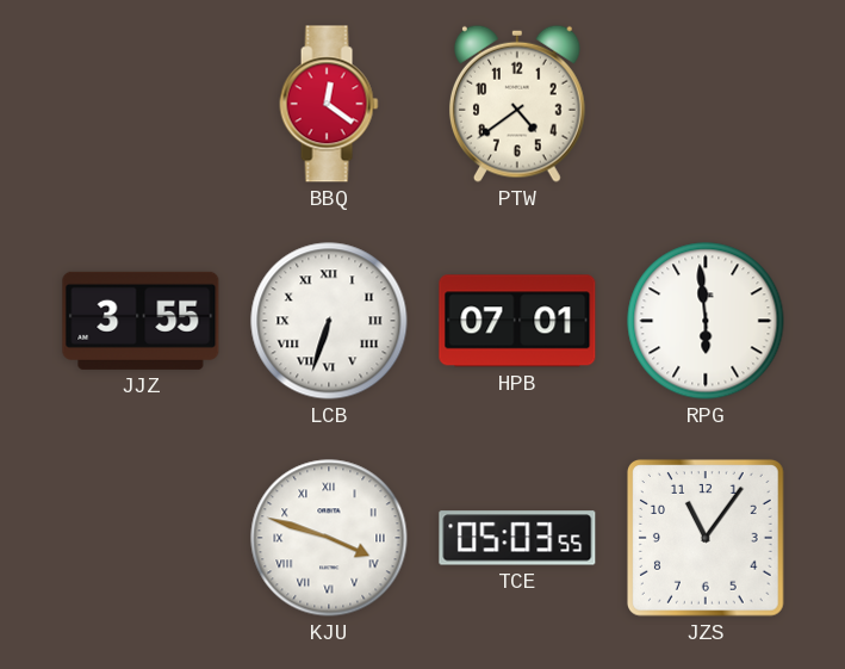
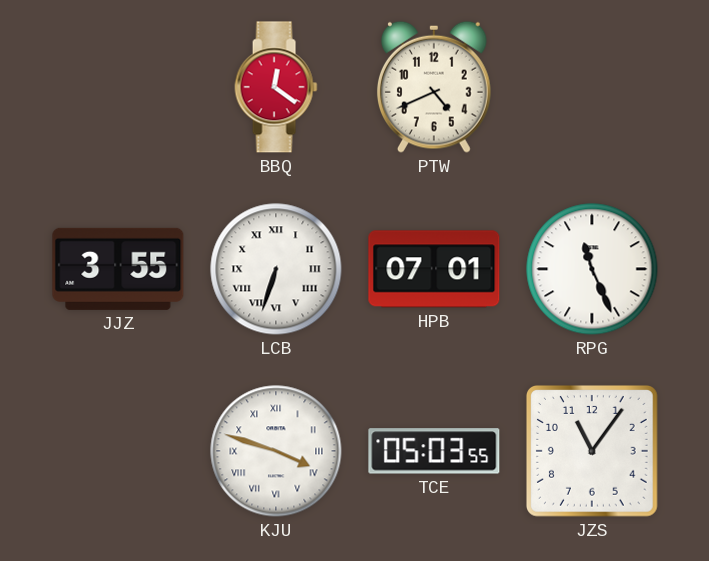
PTW: 4:39 -> 4:41 (434, 87)
RPG: 5:59 -> 11:26 (592, 269)
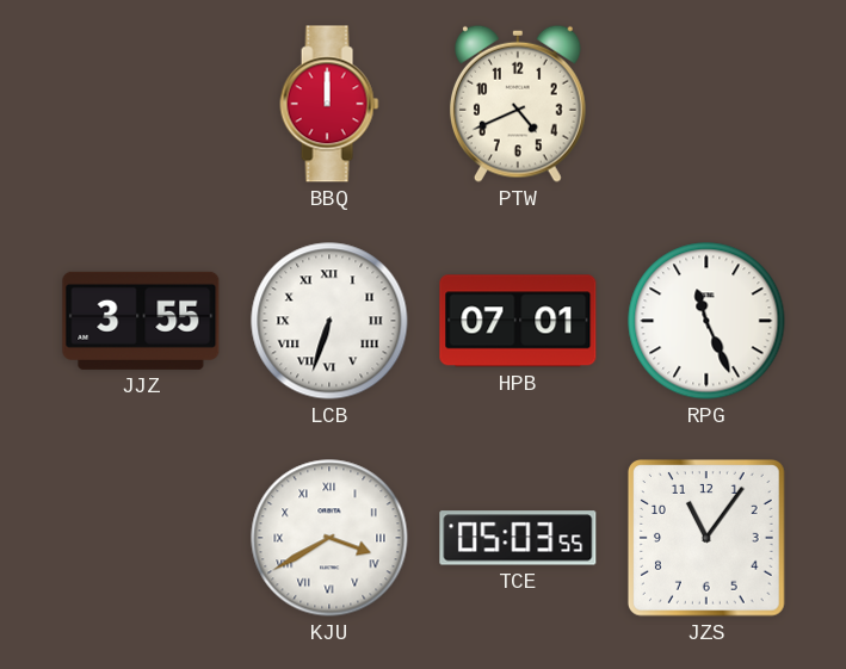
BBQ: 12:21 -> 12:00 (329, 104)
KJU: 3:48 -> 3:40 (329, 538)
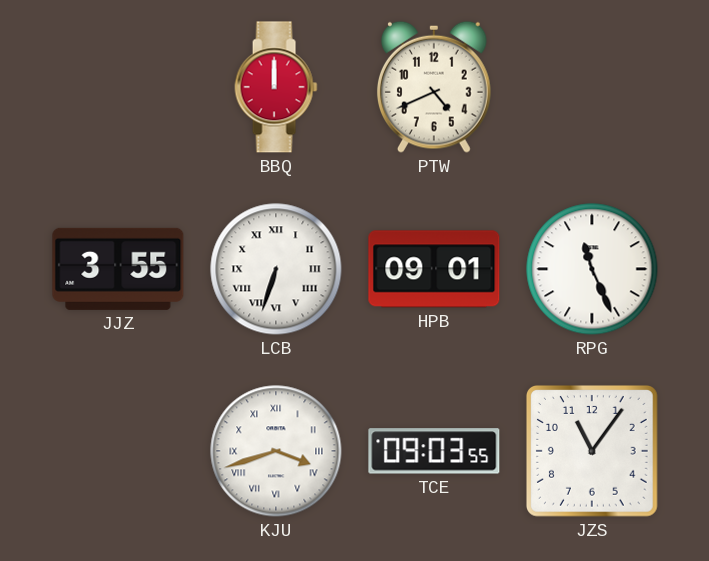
HPB: 07:01 -> 09:01 (434, 269)
KJU: 3:40 -> 3:42 (276, 451)
TCE: 05:03 -> 09:03 (434, 451)
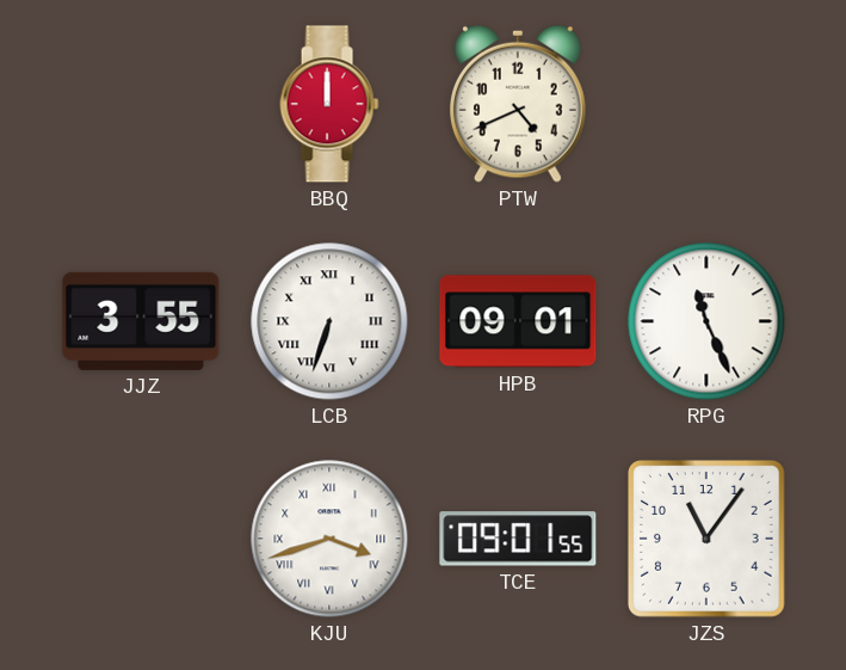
TCE: 09:03 -> 09:01 (518, 539)
